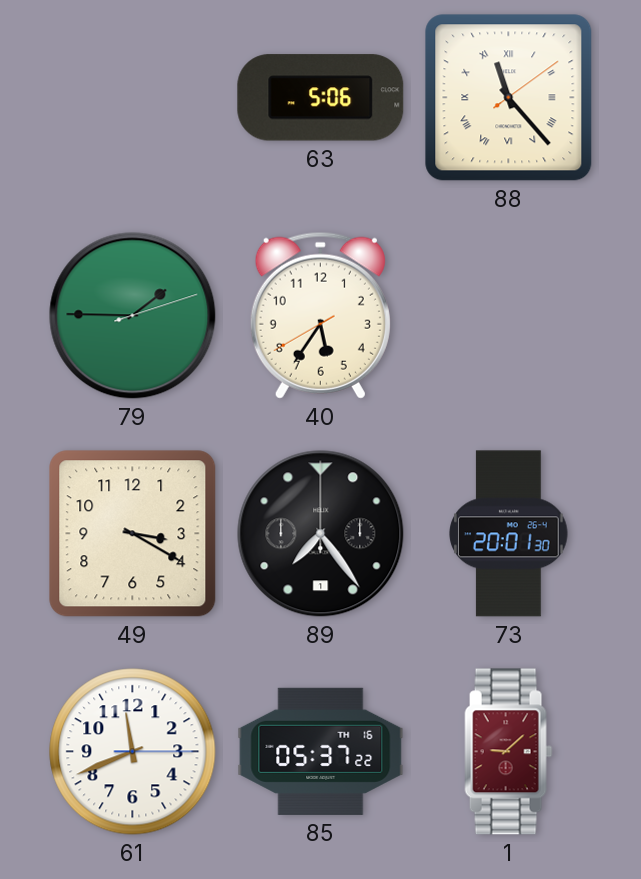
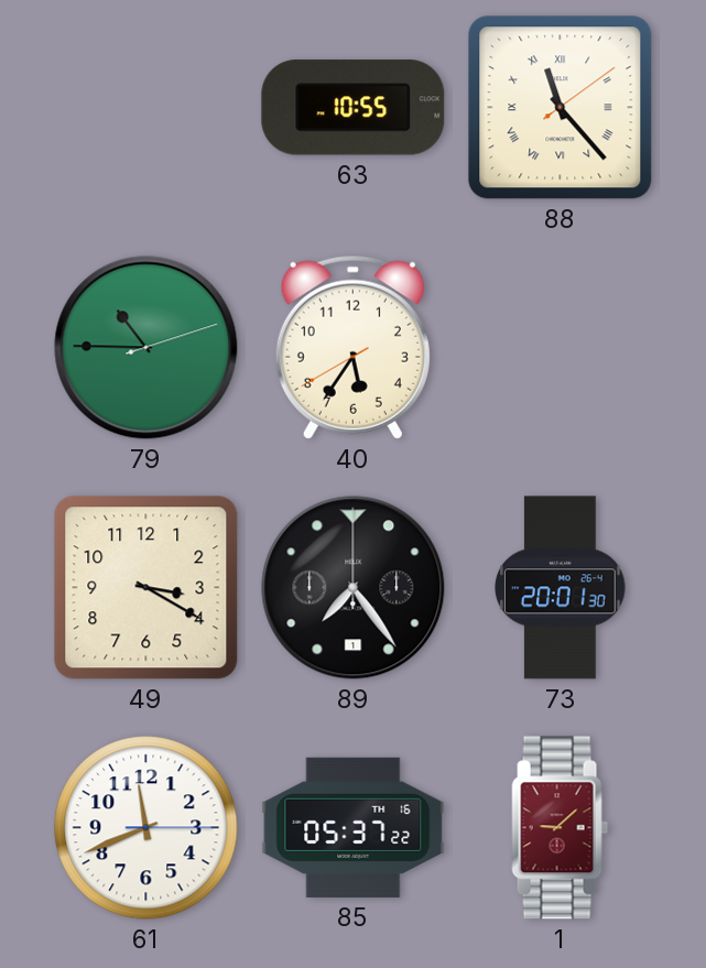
63: 5:06 -> 10:55 (354, 108)
79: 1:45 -> 10:45 (146, 348)
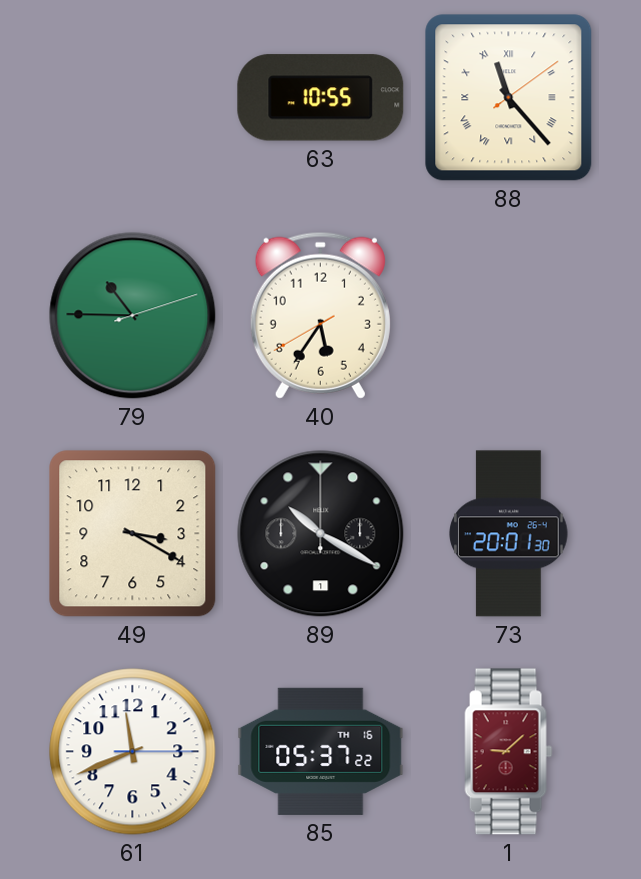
89: 7:24 -> 10:20 (321, 534)
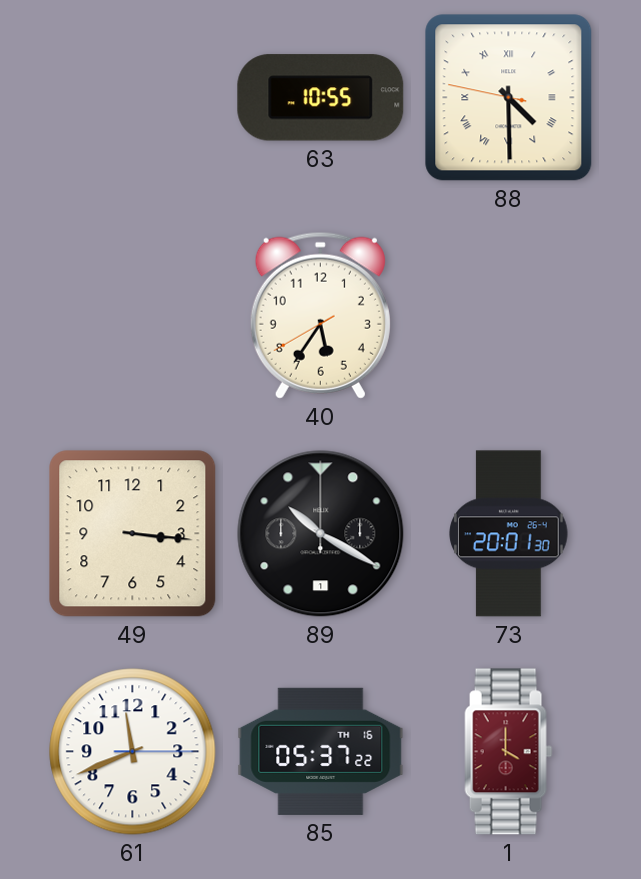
88: 11:23 -> 4:29 (509, 98)
79: 10:45 -> none (133, 316)
49: 3:20 -> 3:16 (133, 534)
1: 9:08 -> 4:00 (509, 752)
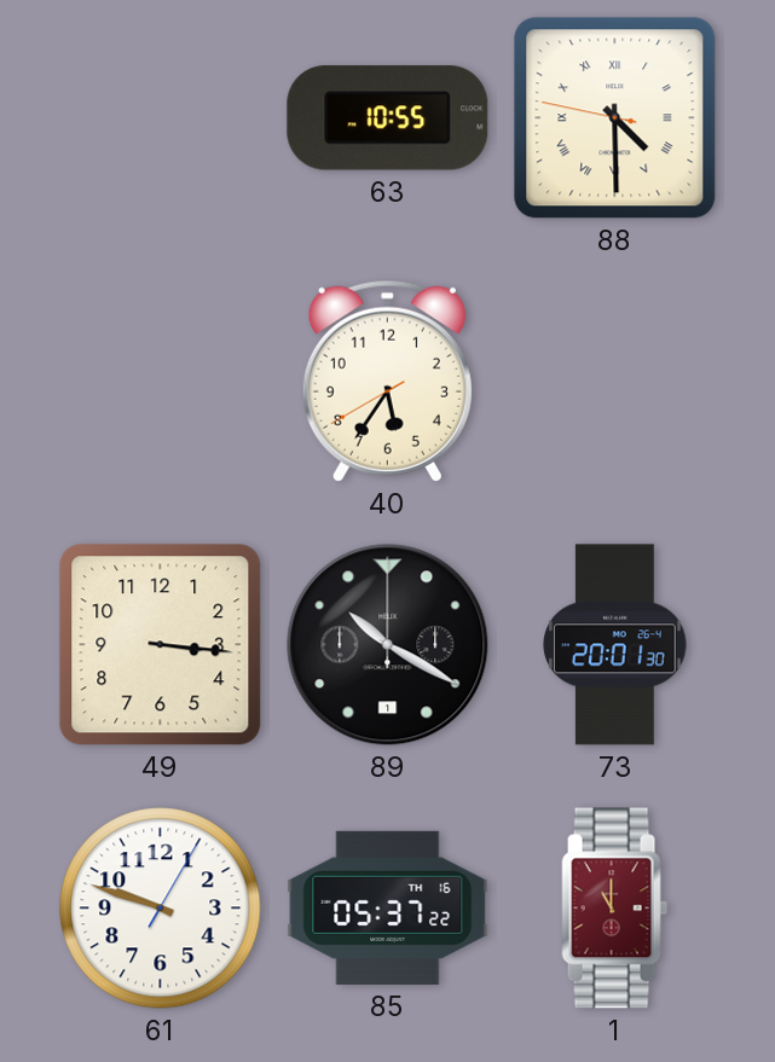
61: 11:41 -> 9:48 (161, 909)
1: 4:00 -> 11:00 (615, 909)
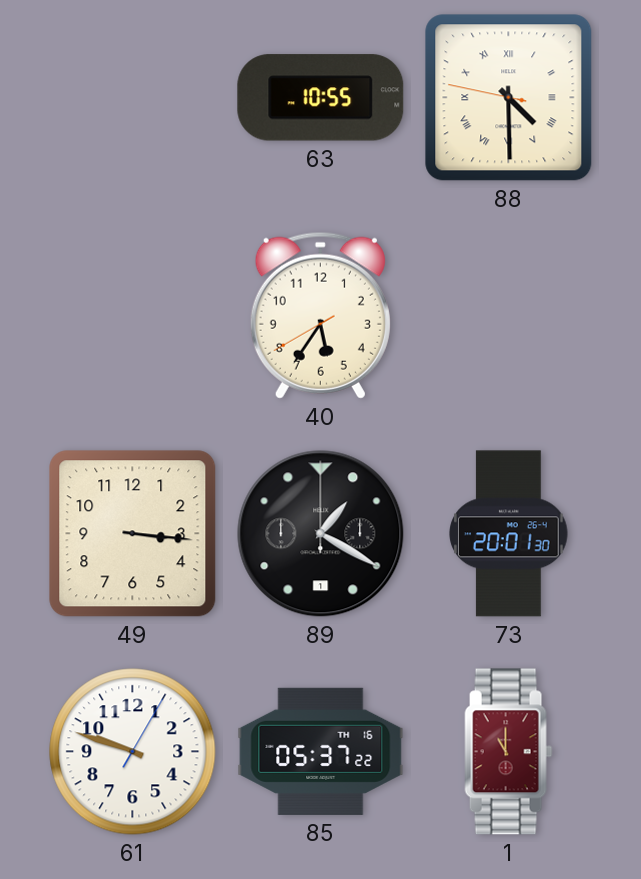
89: 10:20 -> 1:20 (321, 534)
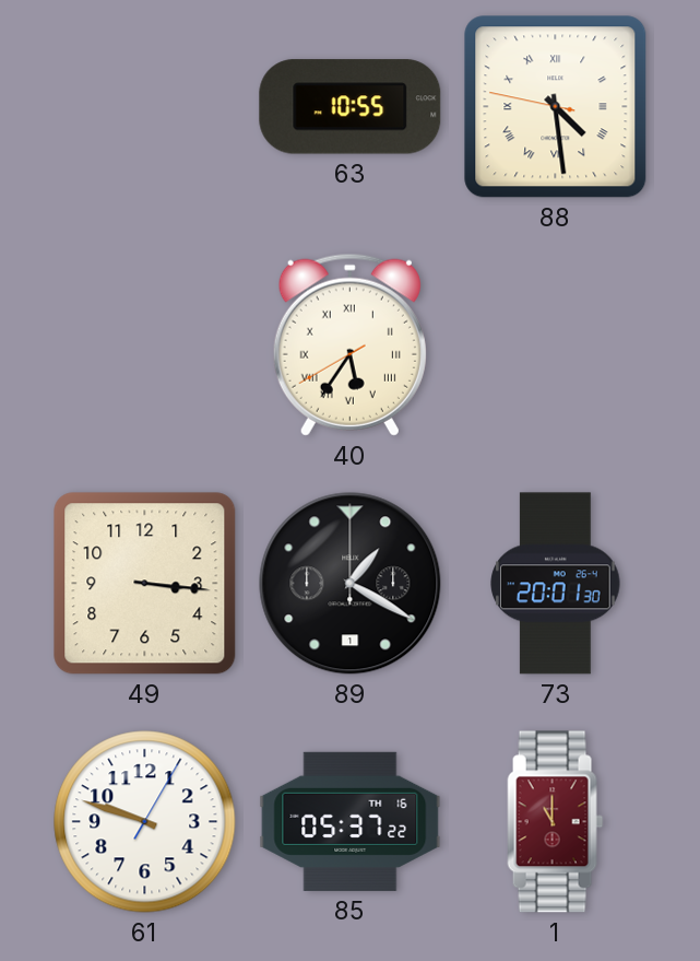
88: 4:29 -> 4:28 (556, 107)
40 numerals: Arabic -> Roman (349, 344)
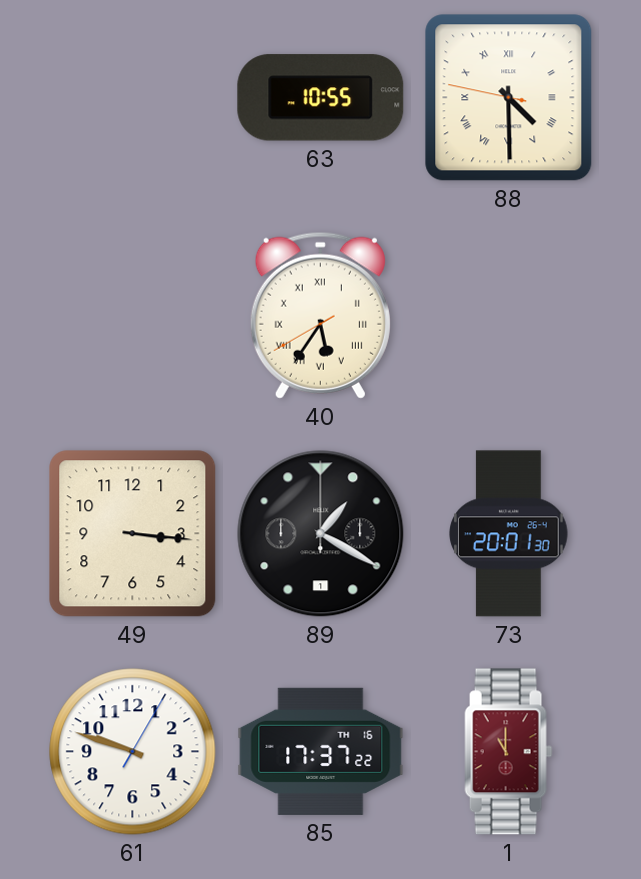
88: 4:28 -> 4:29 (509, 98)
85: 05:37 -> 17:37 (321, 751)
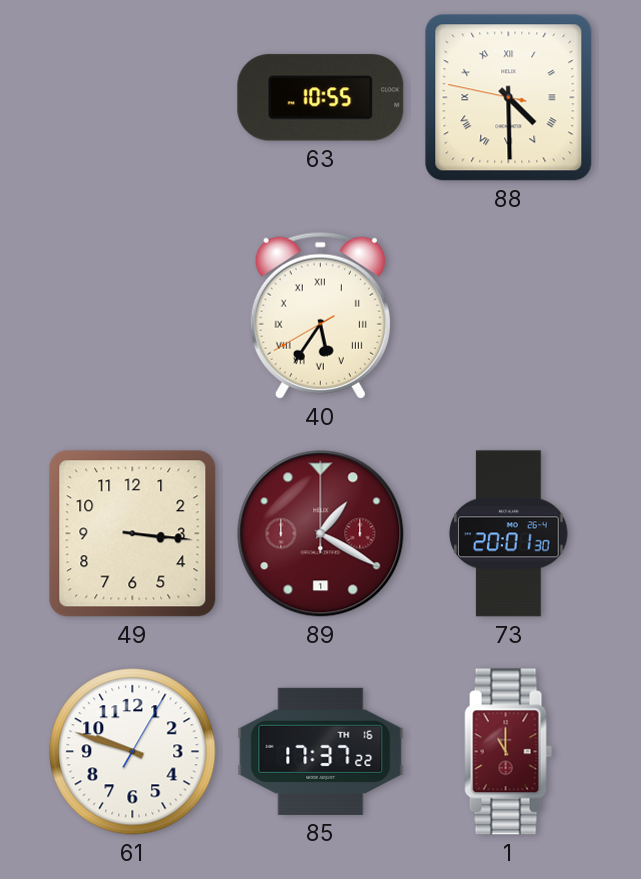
89 dial: black -> burgundy (321, 534)
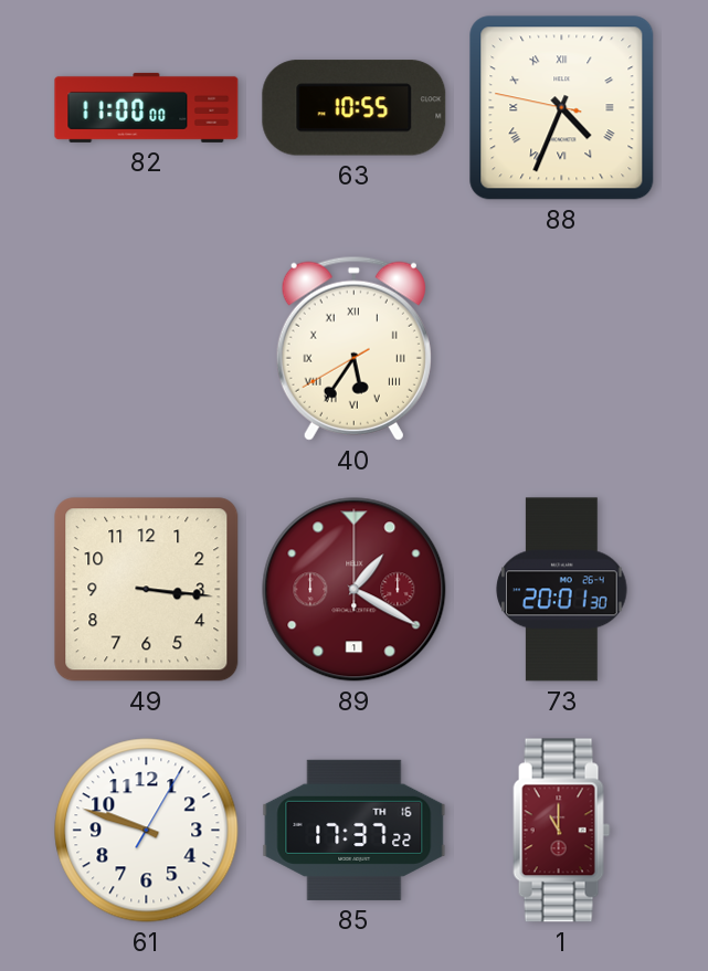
82: none -> 11:00 (147, 107)
88: 4:29 -> 4:33 (562, 108)
